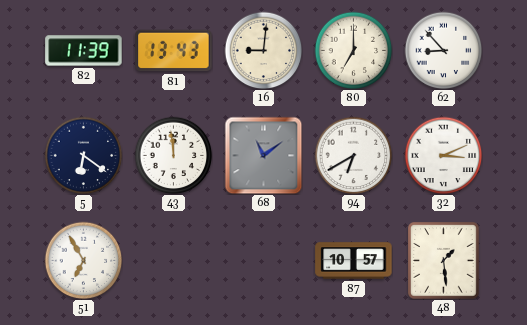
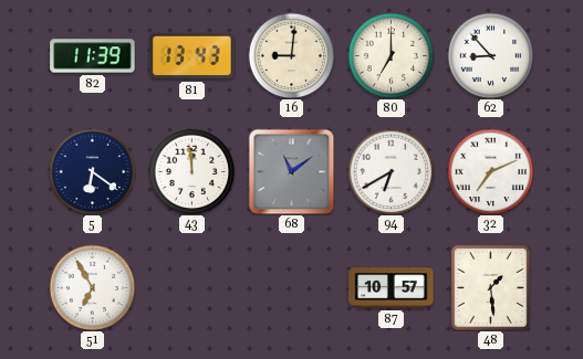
32: 3:11 -> 7:11 (490, 171)
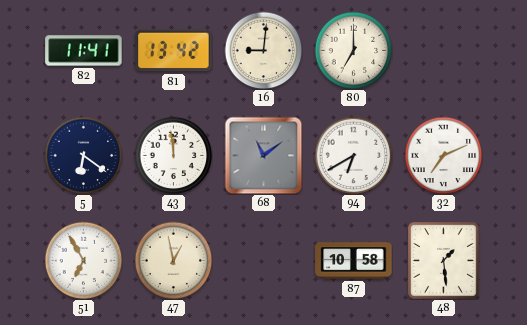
82: 11:39 -> 11:41 (84, 51)
81: 13:43 -> 13:42 (174, 51)
62: 8:53 -> none (490, 55)
47: none -> 12:58 (173, 260)
87: 10:57 -> 10:58 (354, 261)
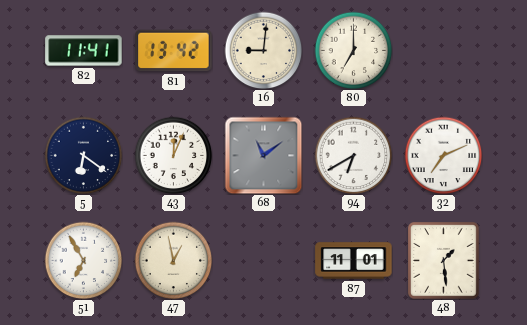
43: 11:59 -> 12:04 (173, 155)
87: 10:58 -> 11:01 (354, 261)
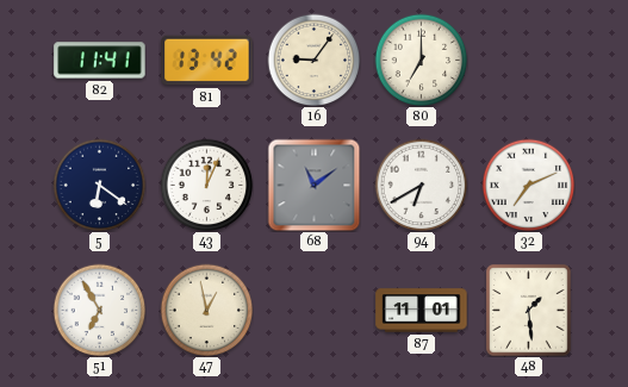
16: 9:01 -> 9:06 (313, 60)
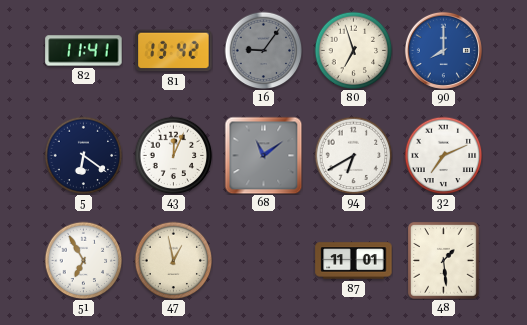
16 dial: cream -> grey (263, 50)
80: 7:00 -> 6:57 (353, 50)
90: none -> 8:00 (443, 50)
